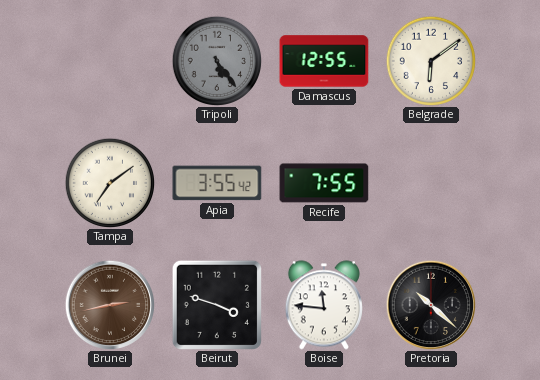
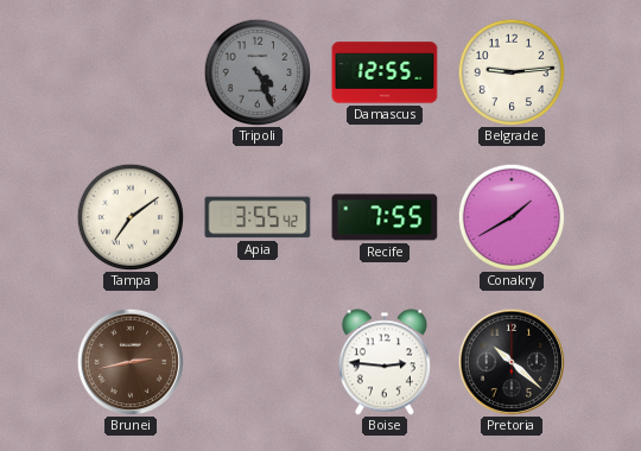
Tripoli: 5:24 -> 4:26 (258, 72)
Belgrade: 6:09 -> 9:14 (512, 72)
Conakry: none -> 1:40 (512, 217)
Beirut: 3:48 -> none (216, 304)
Boise: 11:46 -> 2:46 (385, 362)
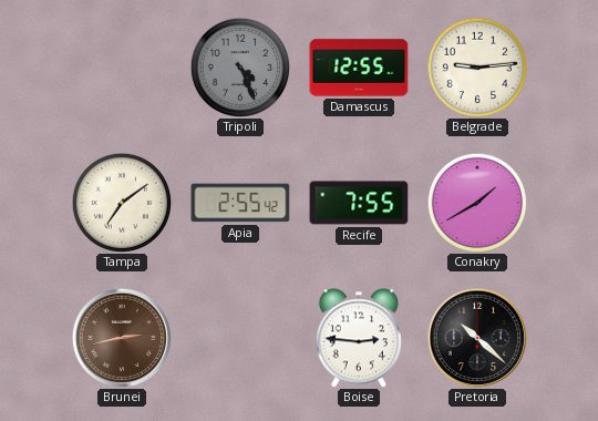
Apia: 3:55 -> 2:55 (240, 203)
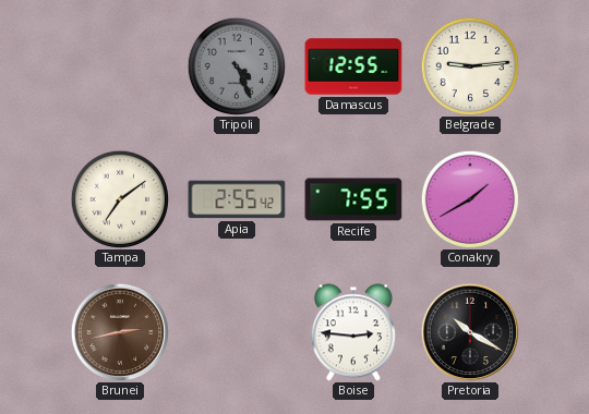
Pretoria: 10:22 -> 10:20 (469, 331)
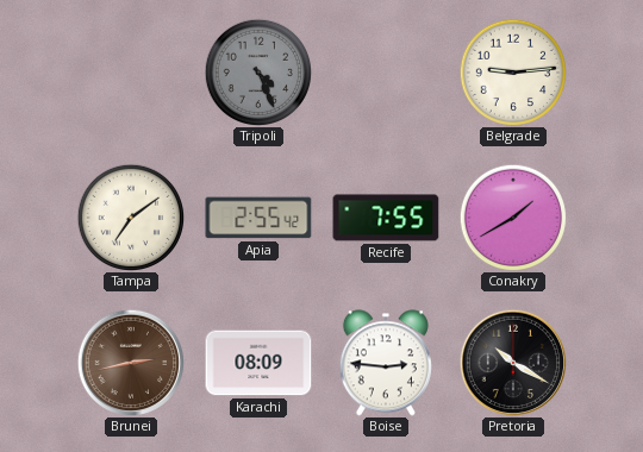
Damascus: 12:55 -> none (353, 66)
Karachi: none -> 08:09 (258, 363)
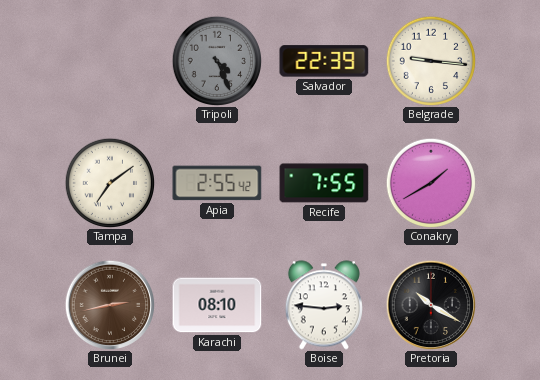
Salvador: none -> 22:39 (324, 61)
Belgrade: 9:14 -> 9:16 (431, 61)
Karachi: 08:09 -> 08:10 (217, 305)
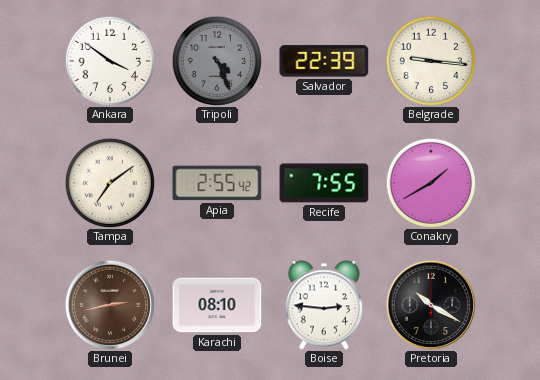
Ankara: none -> 3:51 (110, 61)
